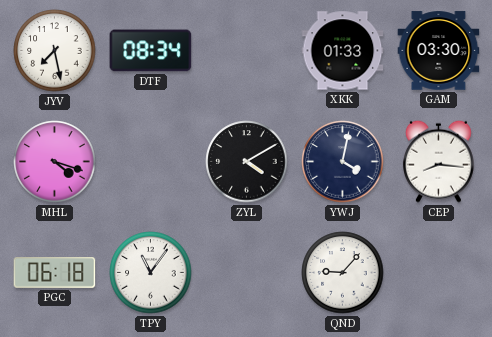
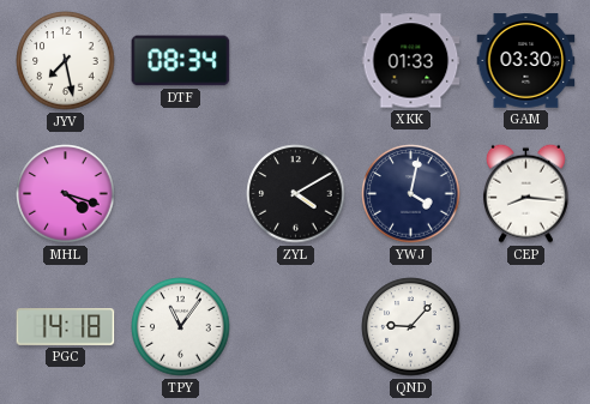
PGC: 06:18 -> 14:18 (66, 327)
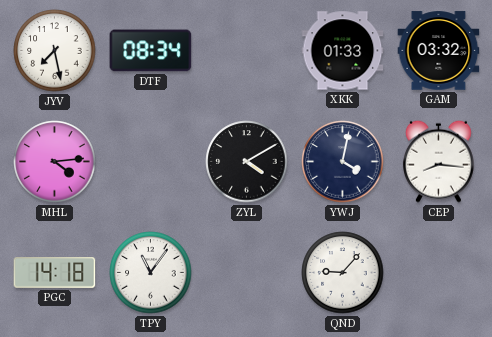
GAM: 03:30 -> 03:32 (439, 51)
MHL: 4:18 -> 4:14 (55, 162)
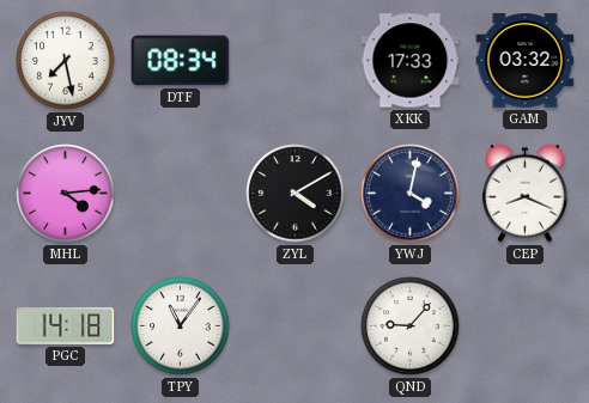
XKK: 01:33 -> 17:33 (411, 61)
CEP: 8:16 -> 8:19 (524, 193)
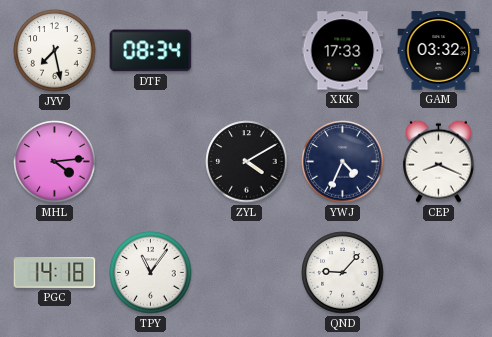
YWJ: 4:02 -> 4:34 (343, 162)
